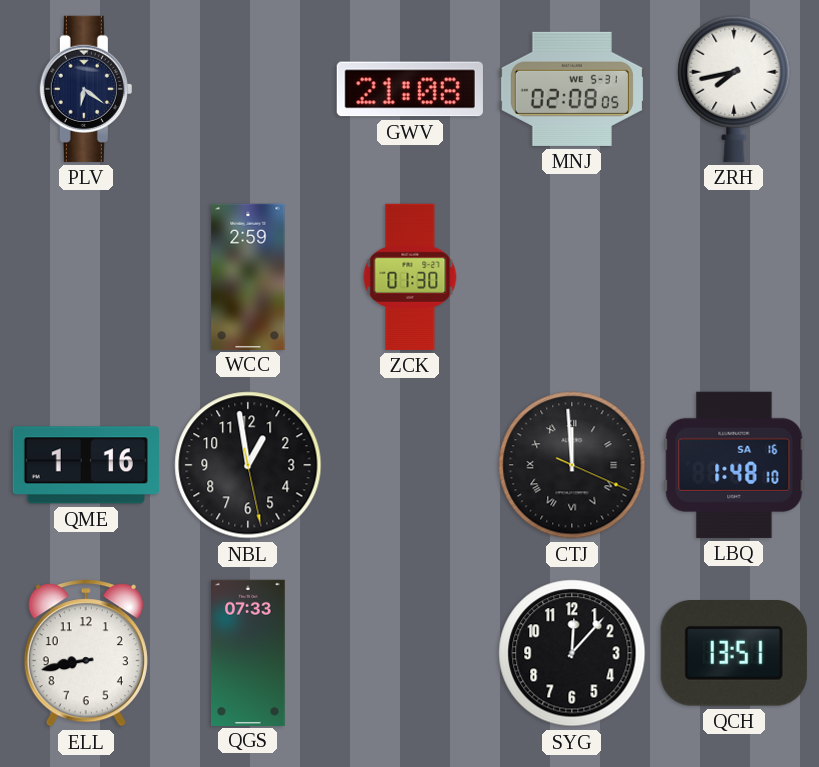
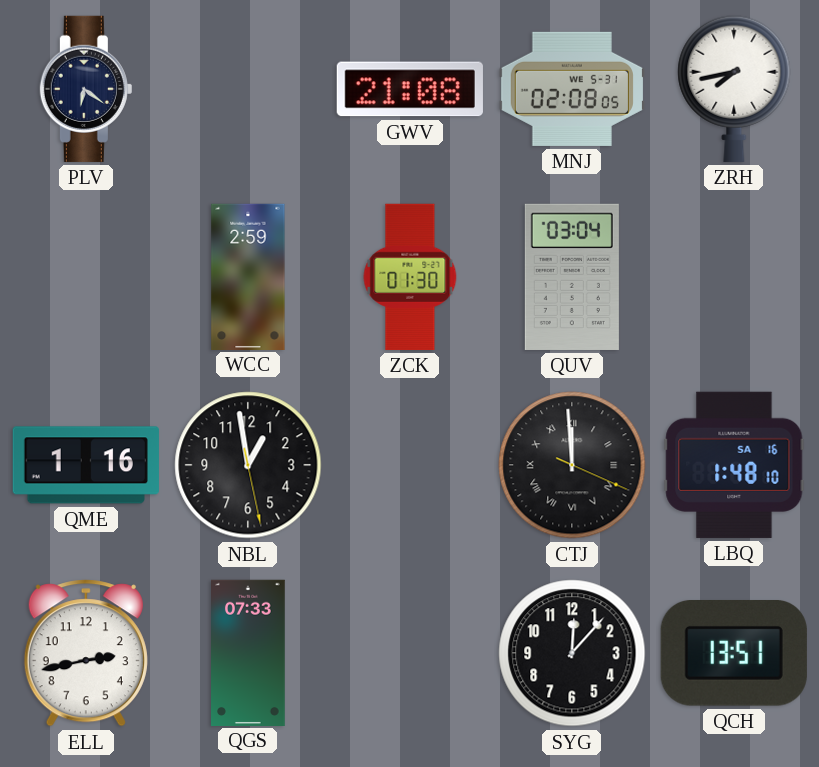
QUV: none -> 03:04 (572, 277)
ELL: 8:43 -> 2:43 (86, 653)
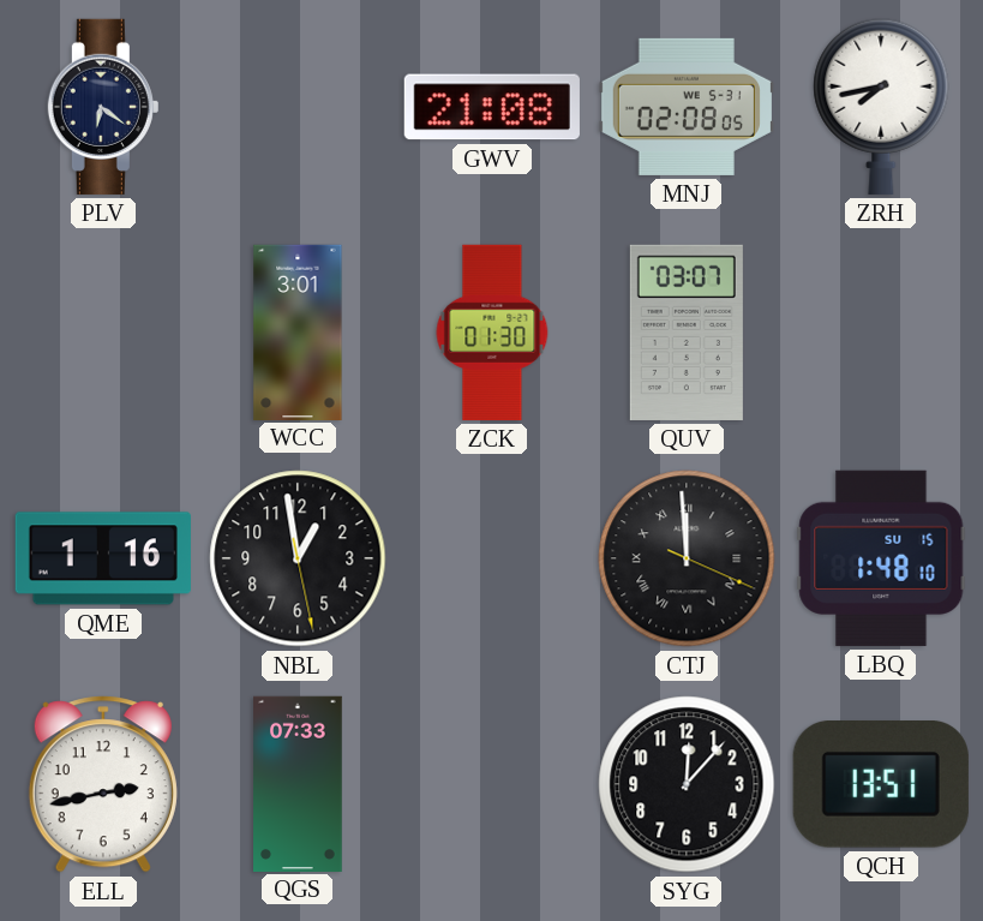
WCC: 2:59 -> 3:01 (298, 331)
QUV: 03:04 -> 03:07 (687, 333)
LBQ date: SA 16 -> SU 15 (881, 558)
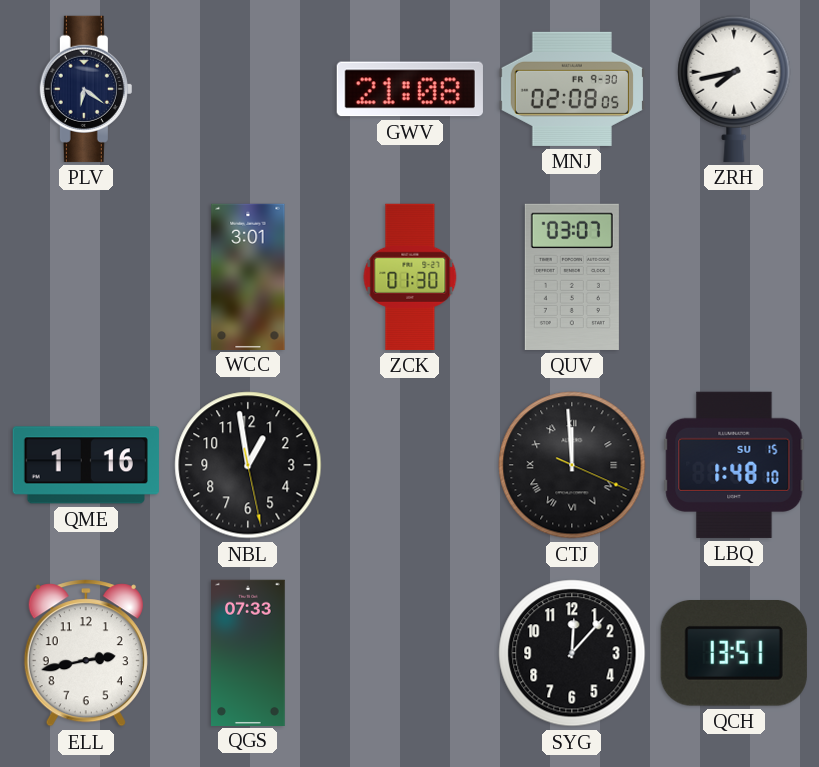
MNJ date: WE 5-31 -> FR 9-30 (572, 89)
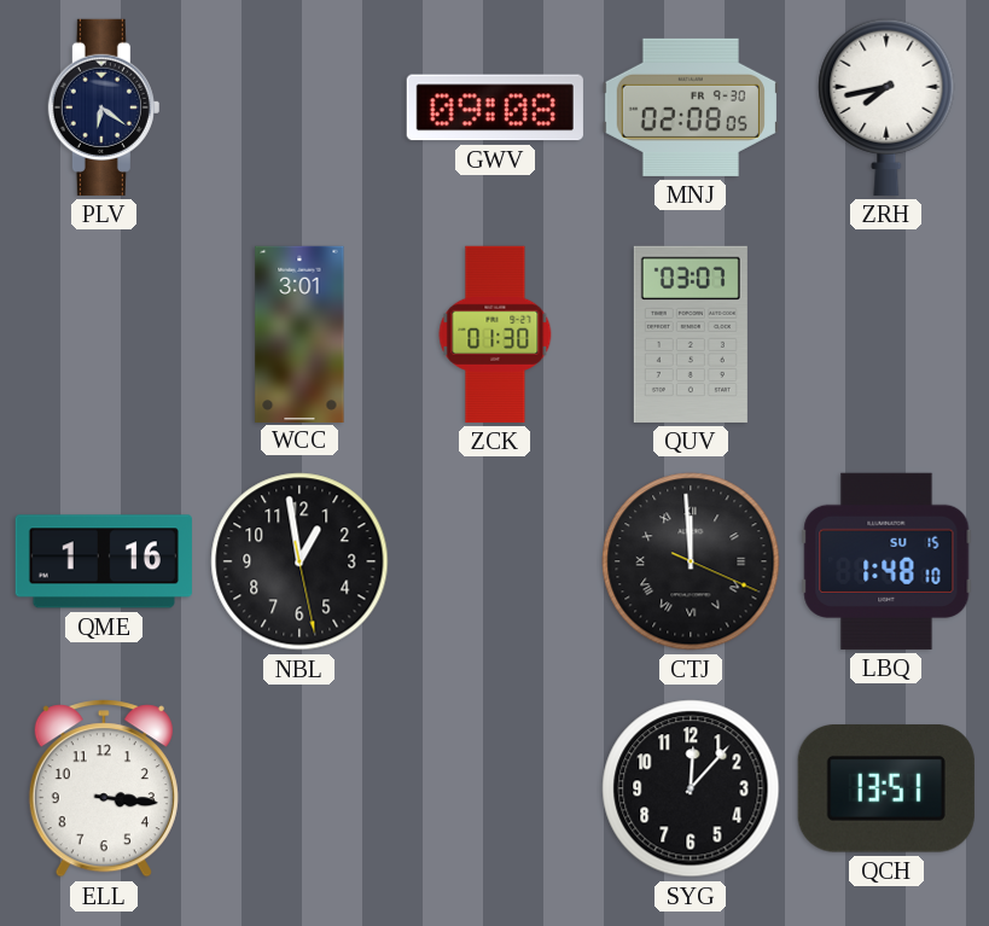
GWV: 21:08 -> 09:08 (495, 107)
ELL: 2:43 -> 3:16 (104, 788)
QGS: 07:33 -> none (248, 652)
